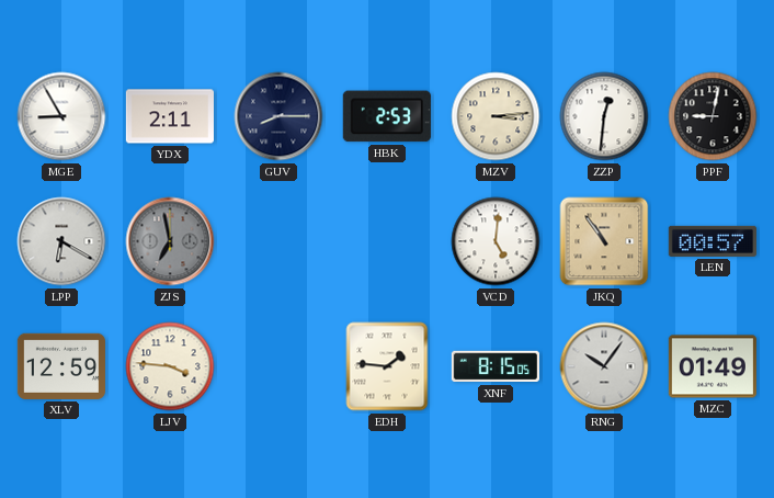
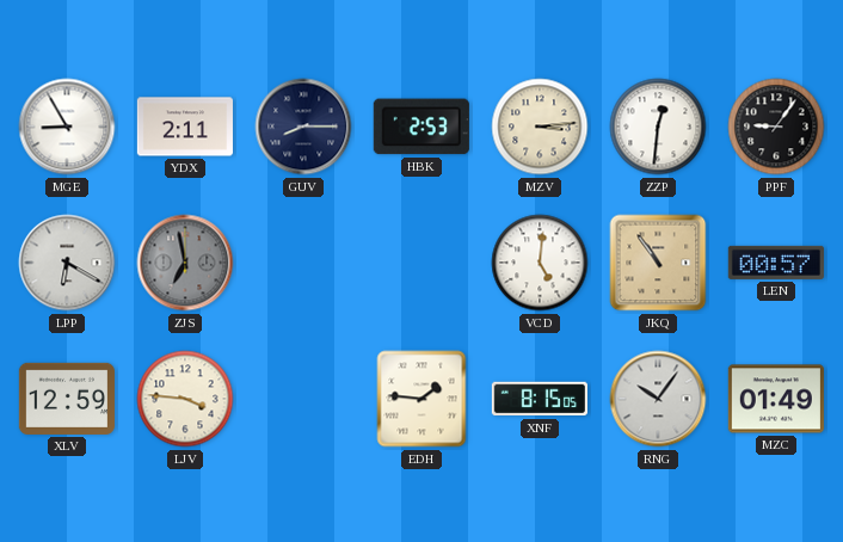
PPF: 9:02 -> 9:06 (776, 127)
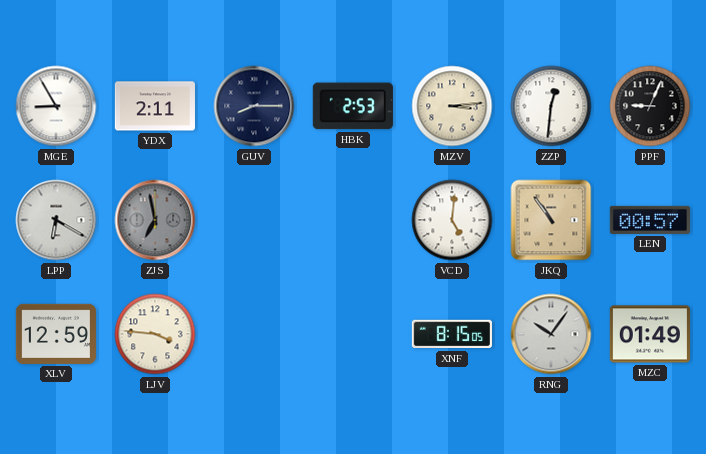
PPF: 9:06 -> 9:04 (650, 106)
EDH: 1:46 -> none (421, 399)
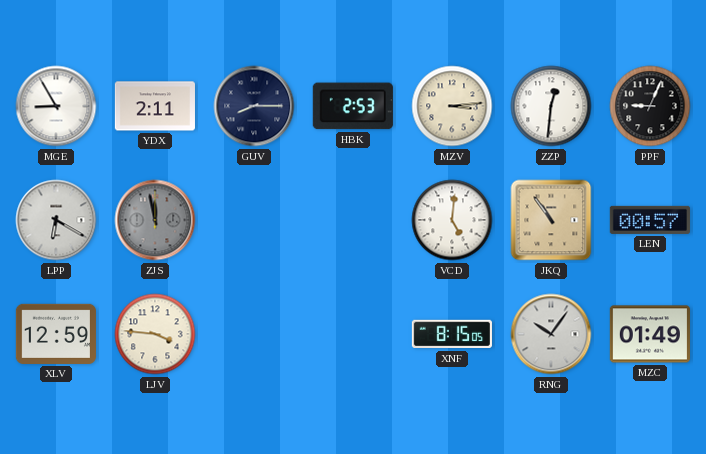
ZJS: 6:58 -> 11:58 (155, 220)
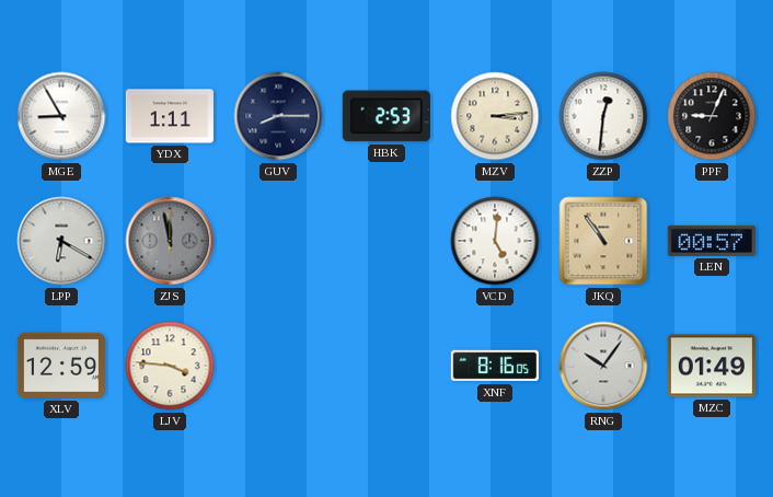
YDX: 2:11 -> 1:11 (170, 116)
XNF: 8:15 -> 8:16 (495, 366)
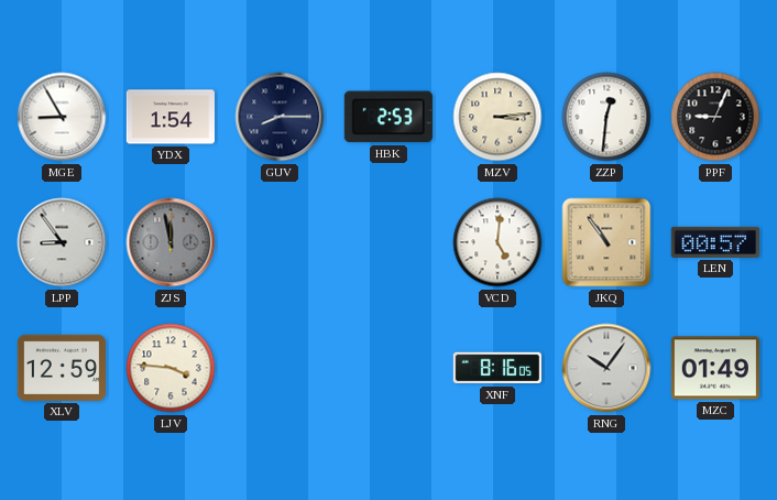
YDX: 1:11 -> 1:54 (171, 117)
LPP: 6:20 -> 8:54 (62, 242)
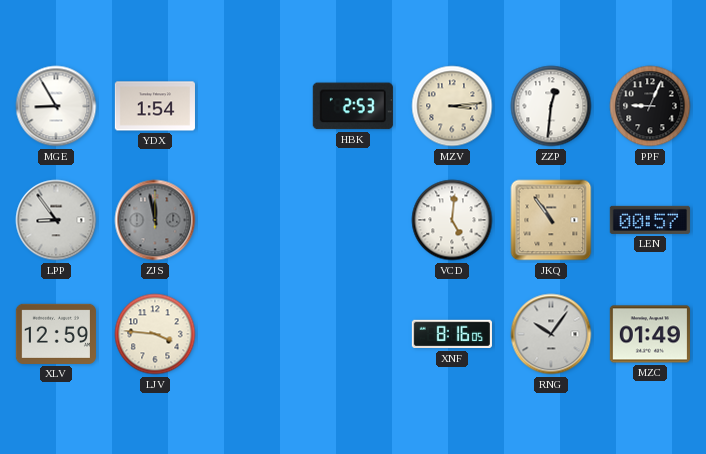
GUV: 8:15 -> none (280, 117)
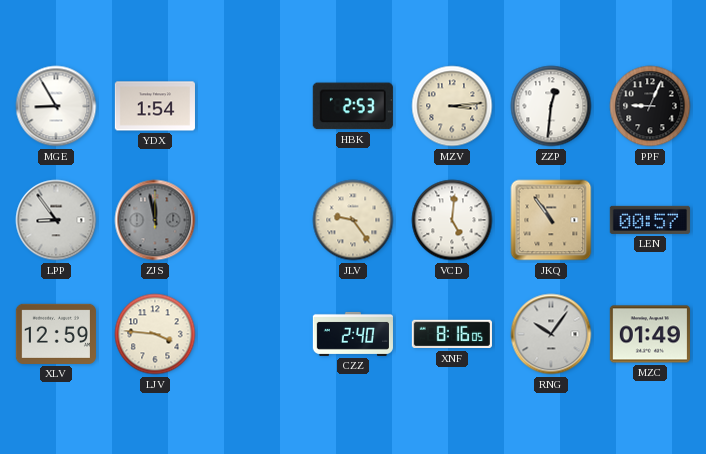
JLV: none -> 9:24 (353, 220)
CZZ: none -> 2:40 (352, 334)
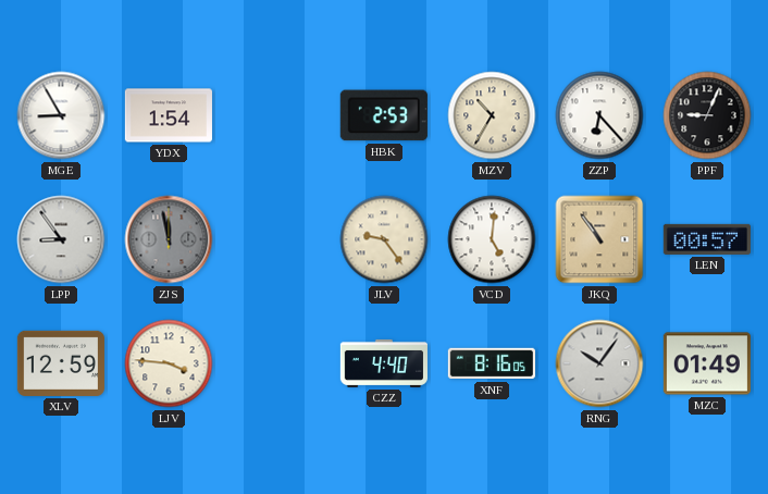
MZV: 3:14 -> 10:35 (492, 115)
ZZP: 12:31 -> 6:23 (599, 115)
CZZ: 2:40 -> 4:40 (383, 363)
